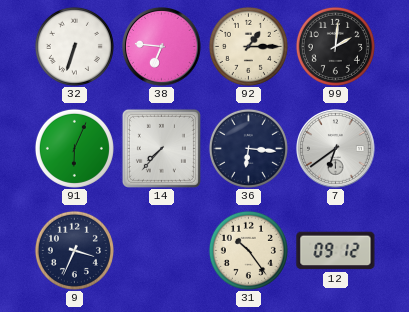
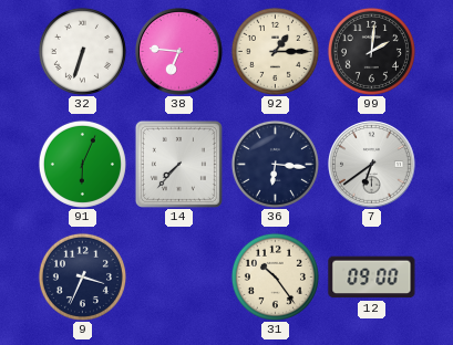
12: 09:12 -> 09:00 (372, 278)
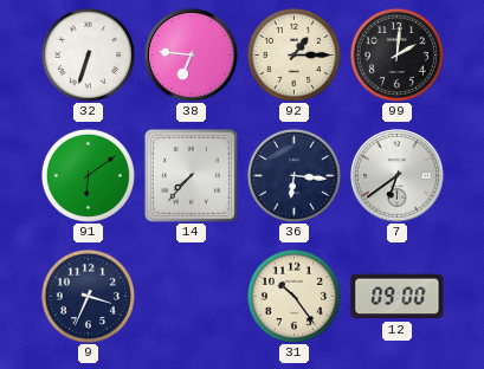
91: 6:04 -> 6:09 (88, 175)
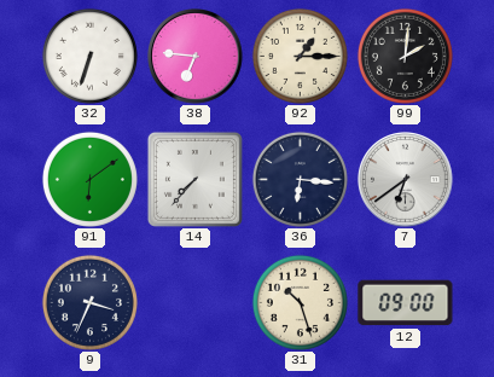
31: 10:24 -> 10:27 (300, 302)
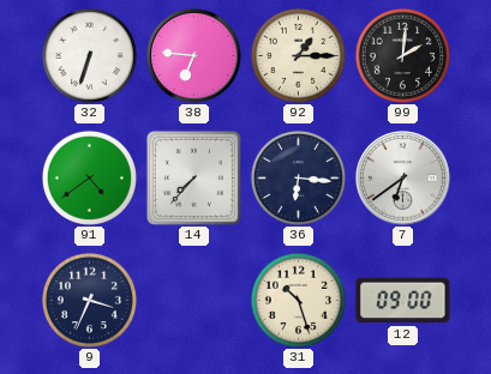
91: 6:09 -> 4:39 (89, 177)
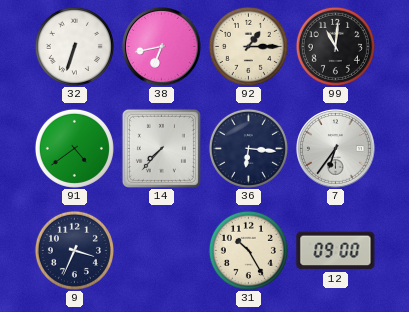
38: 6:46 -> 6:43 (162, 47)
99: 2:01 -> 11:01 (335, 46)
7: 6:39 -> 6:36 (336, 149)
31: 10:27 -> 10:25 (248, 250)
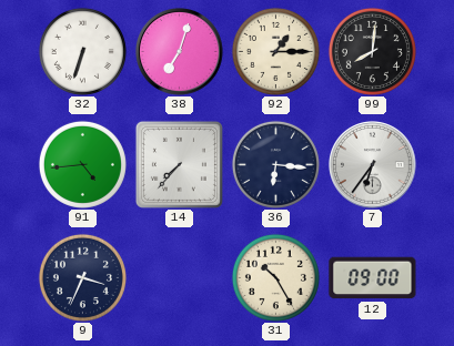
38: 6:43 -> 7:03 (180, 52)
99: 11:01 -> 8:01 (372, 51)
91: 4:39 -> 4:44 (82, 164)
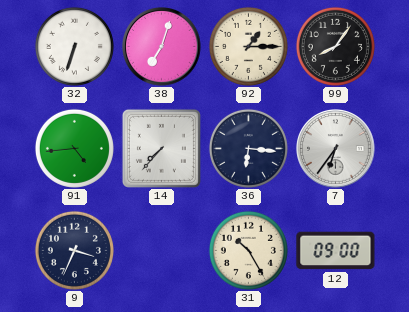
99: 8:01 -> 8:06 (335, 46)
